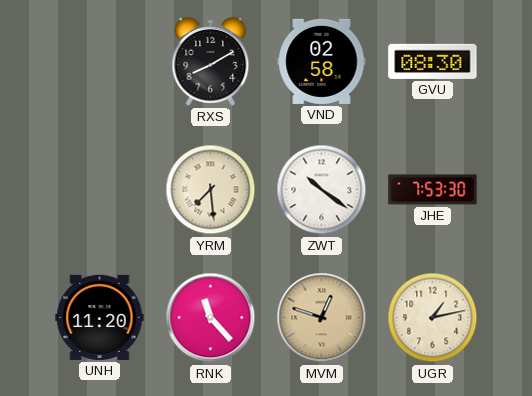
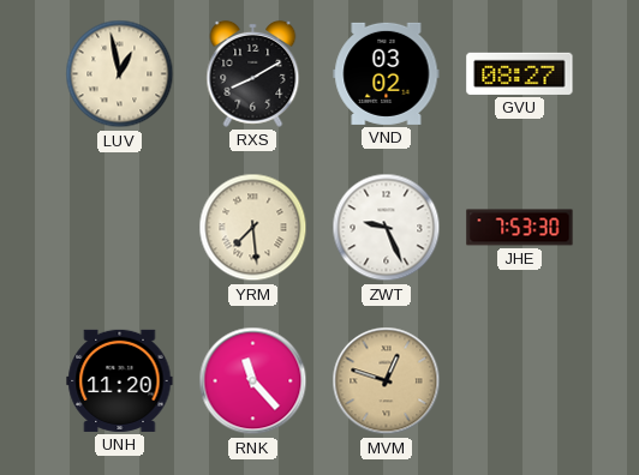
LUV: none -> 12:58 (120, 74)
VND: 02:58 -> 03:02 (387, 73)
GVU: 08:30 -> 08:27 (520, 73)
ZWT: 10:21 -> 9:26 (387, 228)
UGR: 1:13 -> none (433, 318)
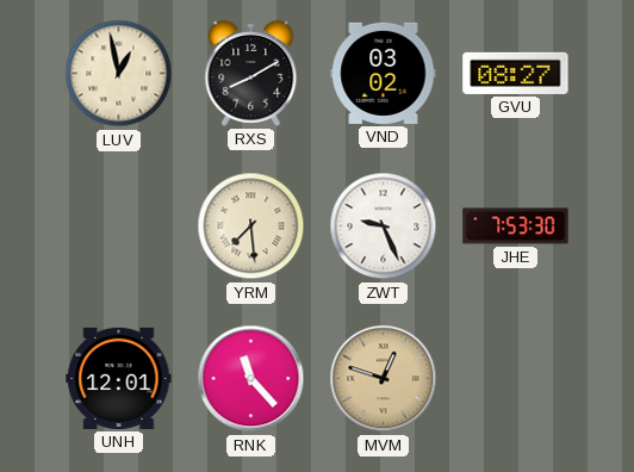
UNH: 11:20 -> 12:01 (119, 378)
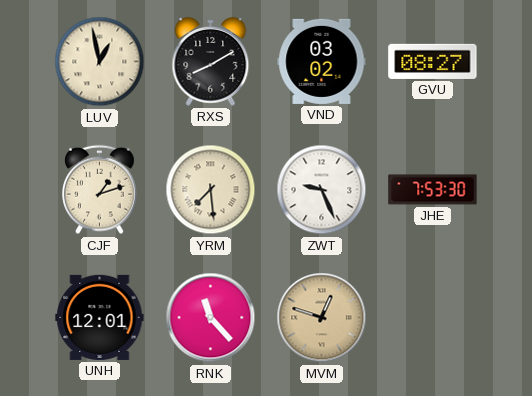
CJF: none -> 1:12 (100, 190)
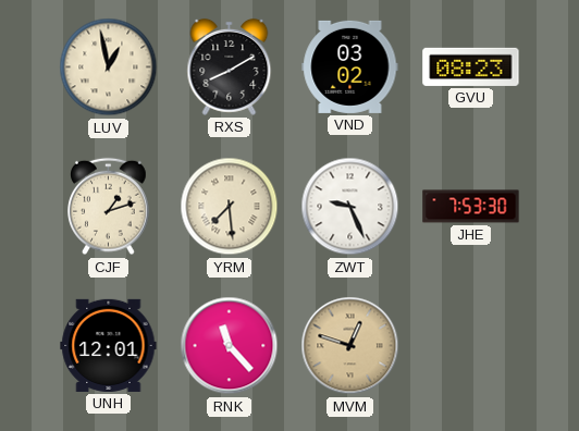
GVU: 08:27 -> 08:23 (471, 66)
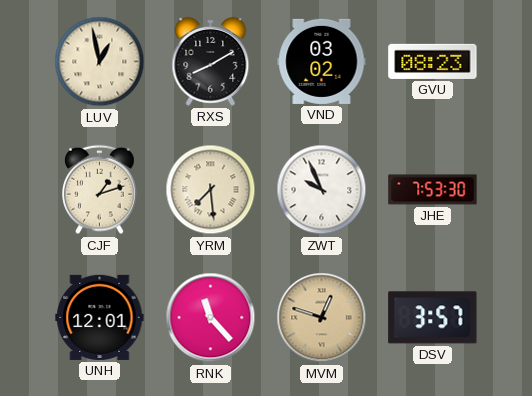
ZWT: 9:26 -> 9:56 (322, 190)
DSV: none -> 3:57 (433, 318)
